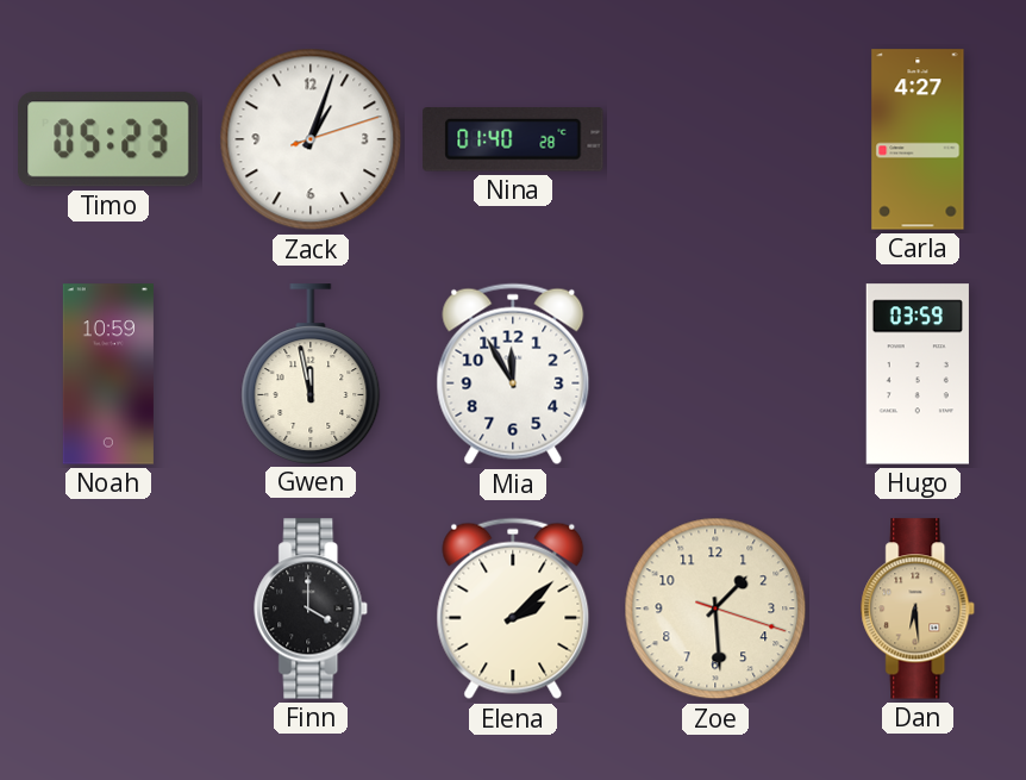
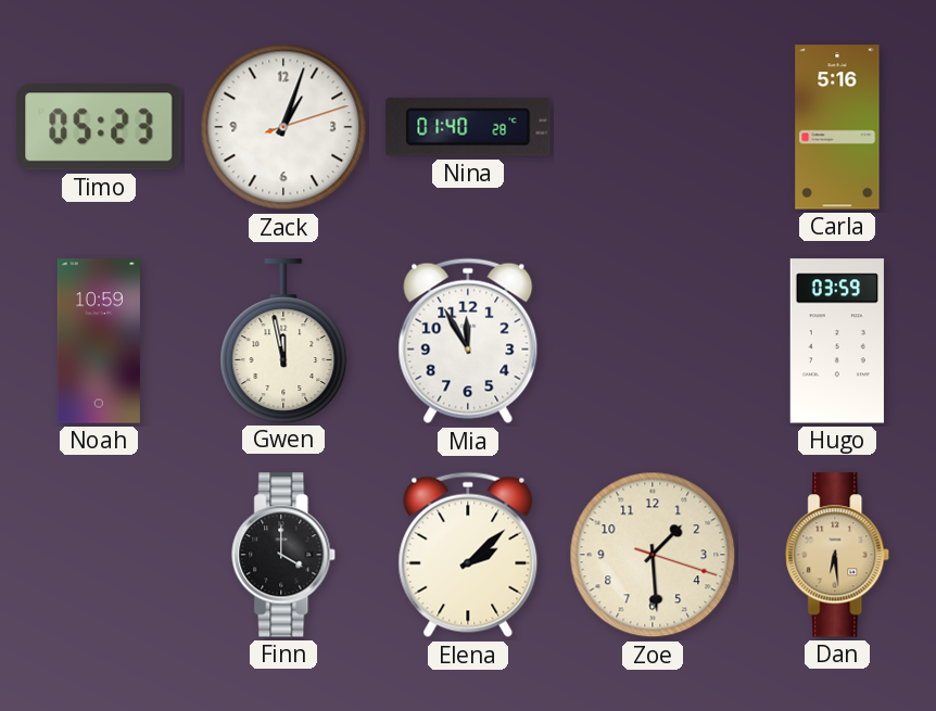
Carla: 4:27 -> 5:16 (837, 127)
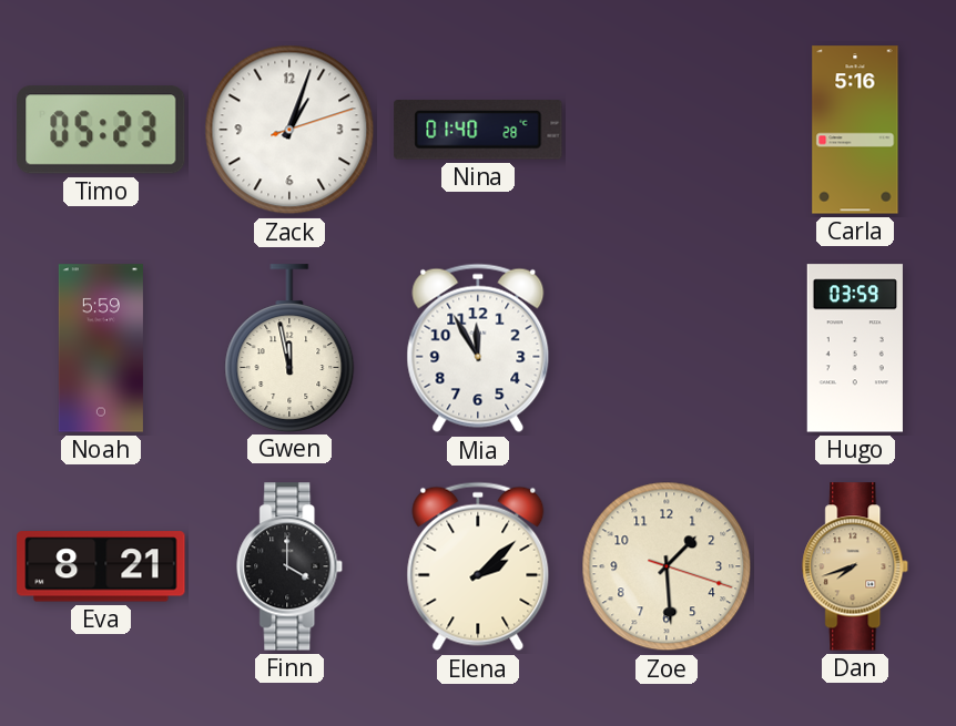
Noah: 10:59 -> 5:59 (101, 348)
Eva: none -> 8:21 (101, 566)
Dan: 6:29 -> 7:42 (856, 566)
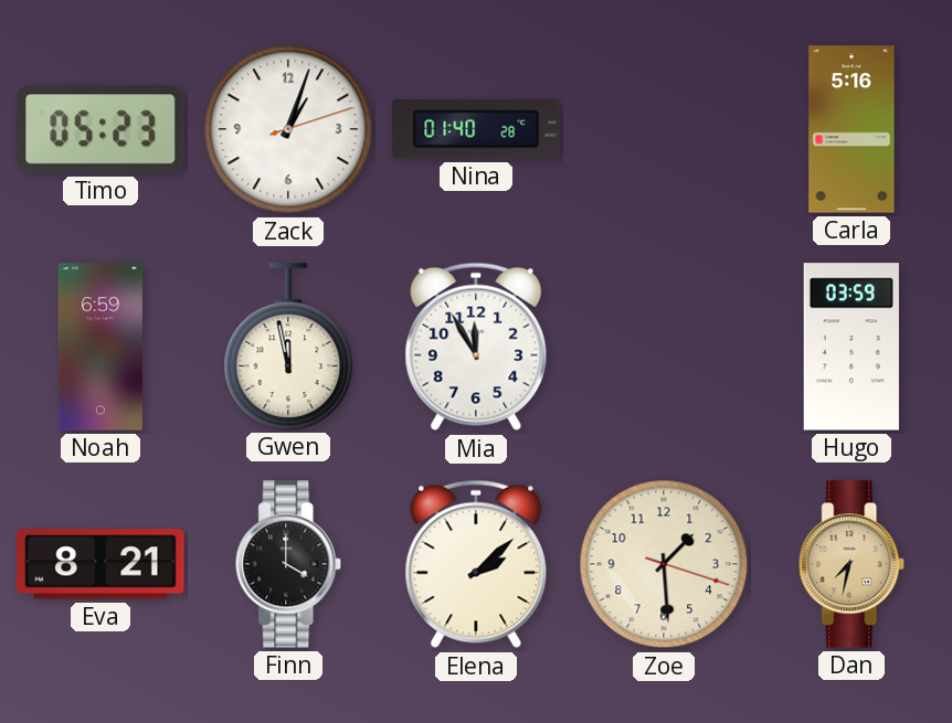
Noah: 5:59 -> 6:59 (101, 347)
Dan: 7:42 -> 7:32 (853, 564)
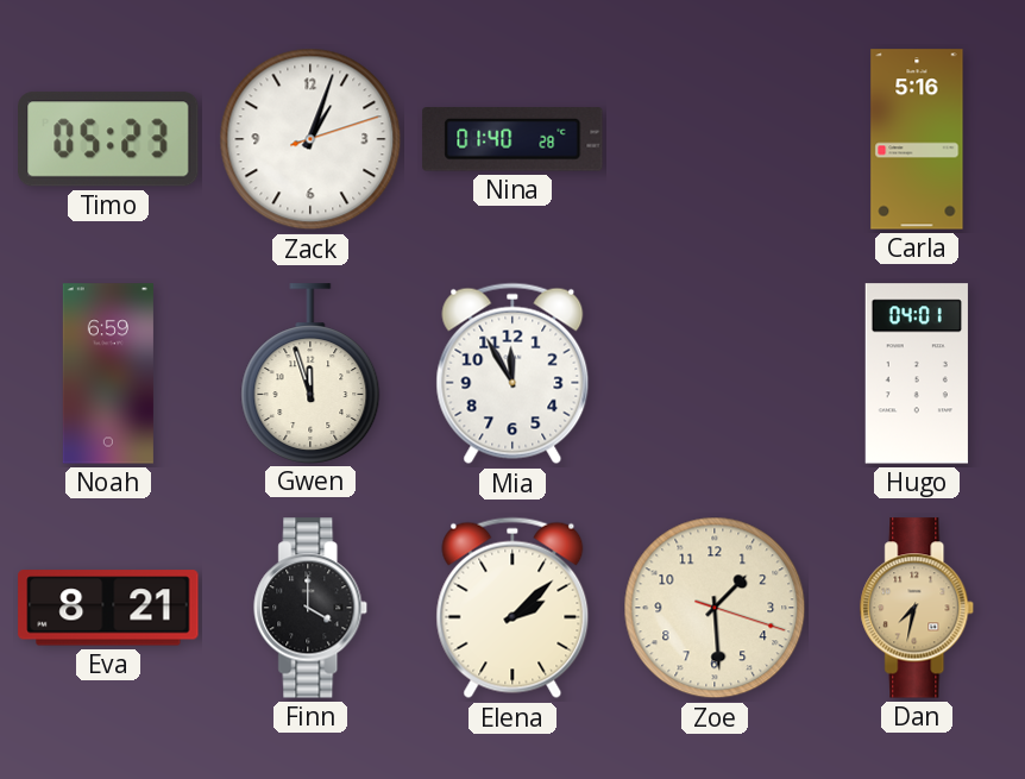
Gwen: 11:58 -> 11:57 (310, 373)
Hugo: 03:59 -> 04:01 (917, 373)
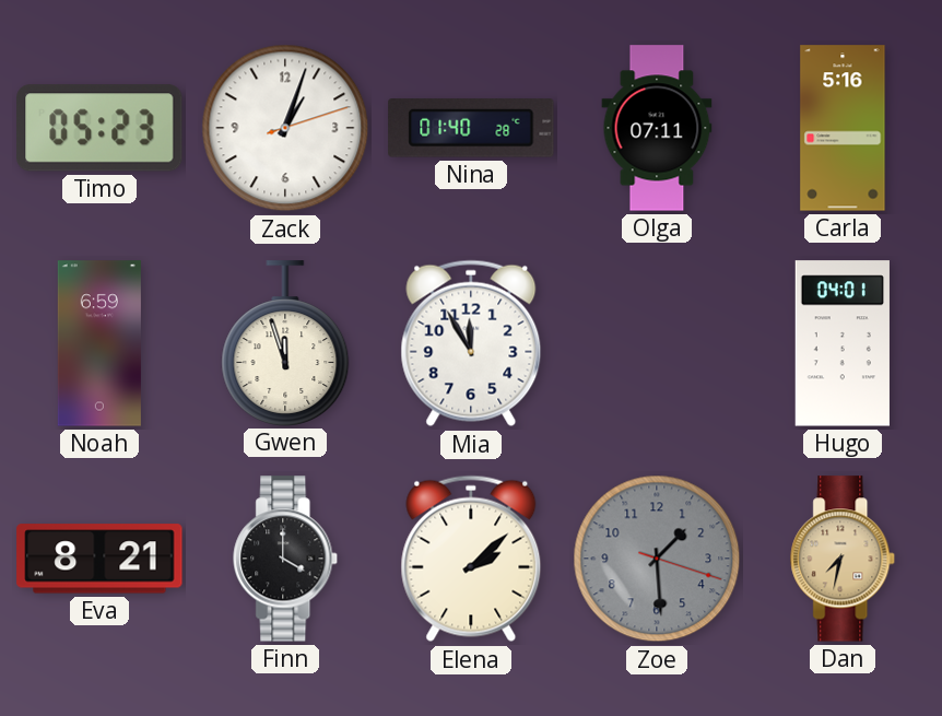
Olga: none -> 07:11 (657, 128)
Zoe dial: cream -> grey (657, 559)
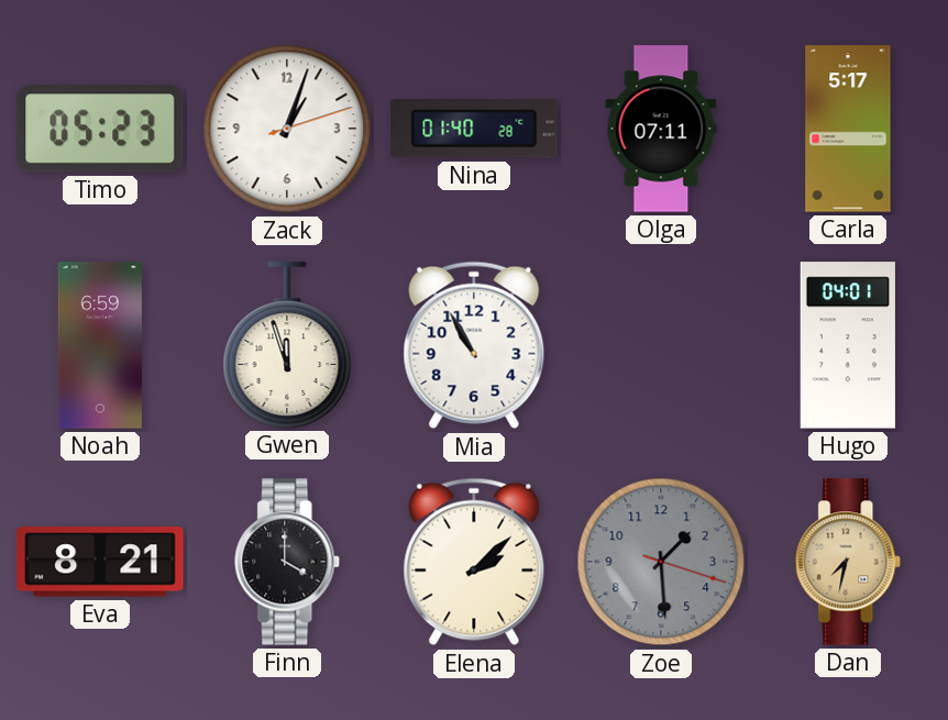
Carla: 5:16 -> 5:17 (848, 129)
Mia: 11:55 -> 10:55 (474, 345)
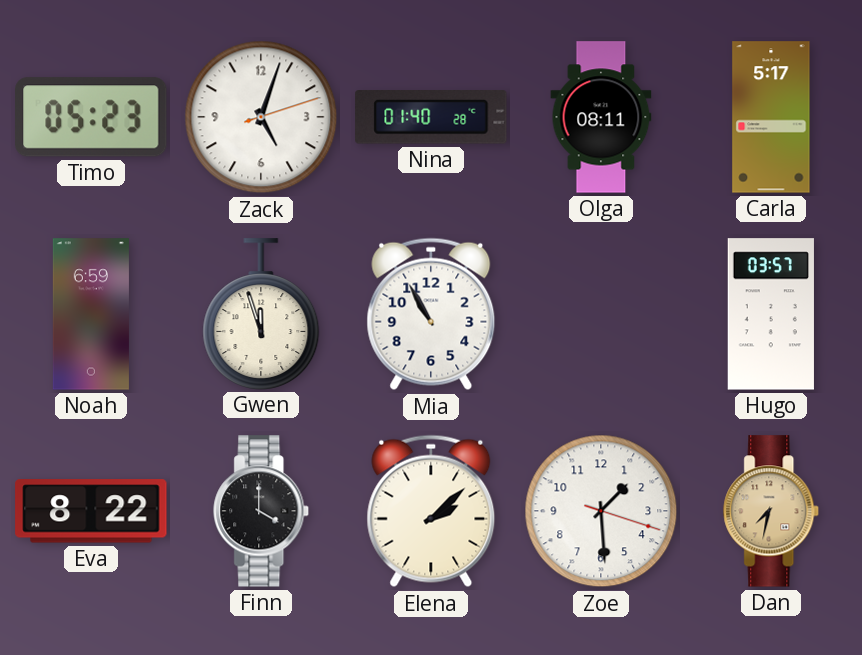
Zack: 1:03 -> 5:03 (261, 117)
Olga: 07:11 -> 08:11 (601, 117)
Hugo: 04:01 -> 03:57 (771, 314)
Eva: 8:21 -> 8:22 (91, 511)
Zoe dial: grey -> white (601, 511)
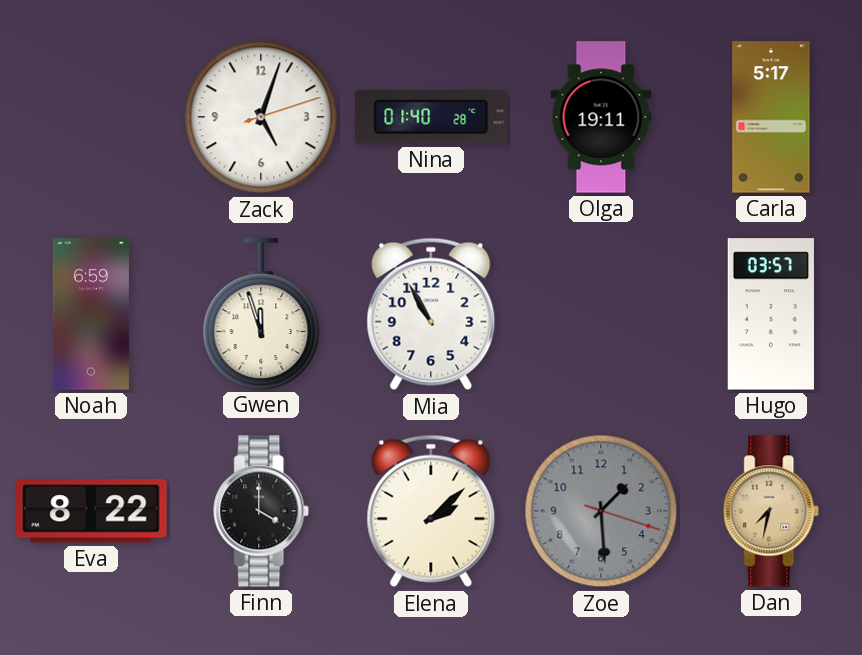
Timo: 05:23 -> none (91, 117)
Olga: 08:11 -> 19:11 (601, 117)
Zoe dial: white -> grey (601, 511)
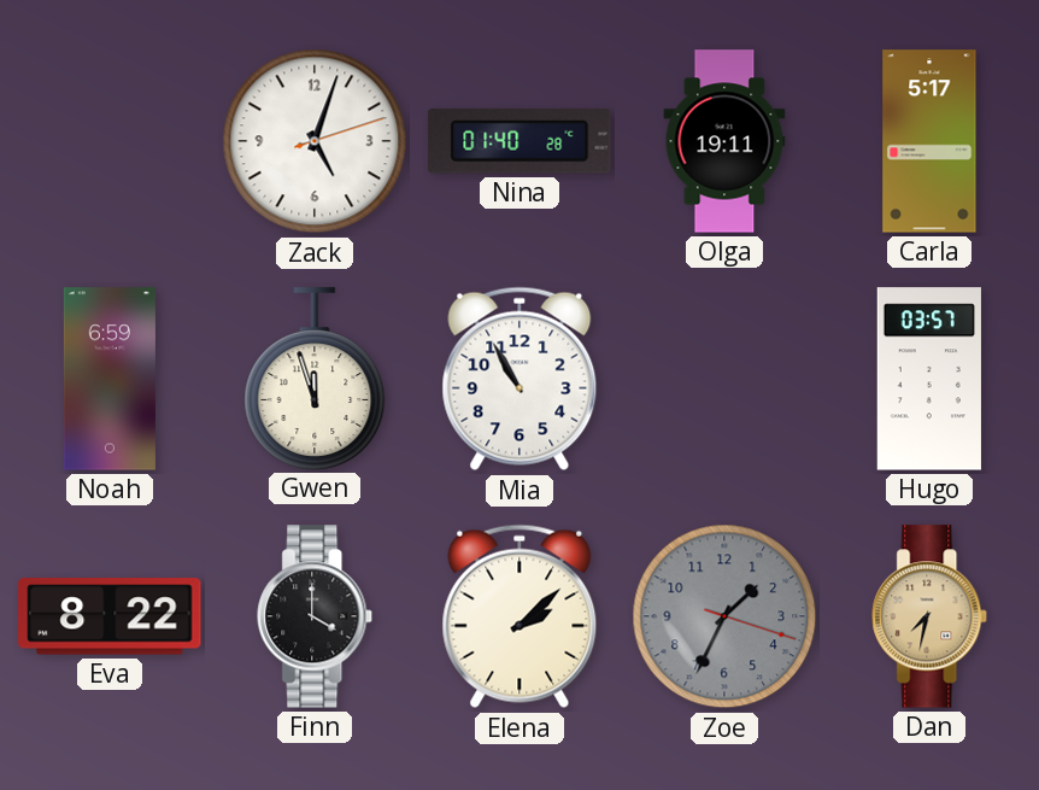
Zoe: 1:29 -> 1:34 (724, 616)
